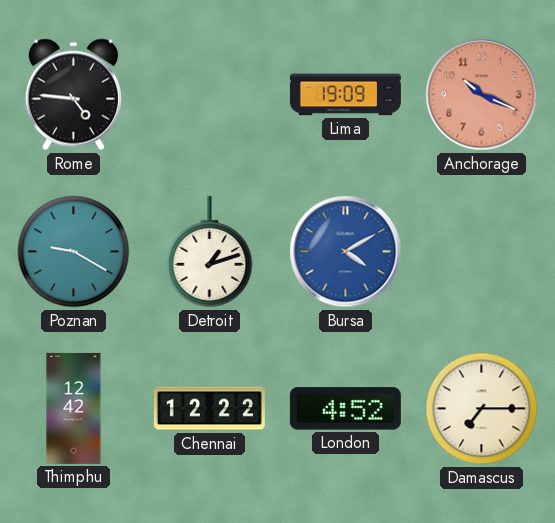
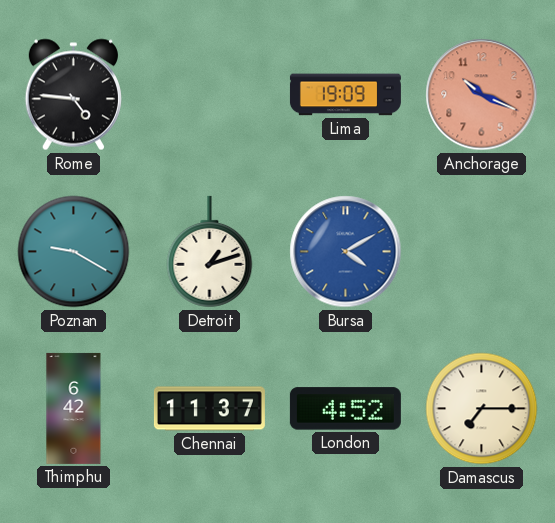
Thimphu: 12:42 -> 6:42 (74, 408)
Chennai: 12:22 -> 11:37 (209, 409)
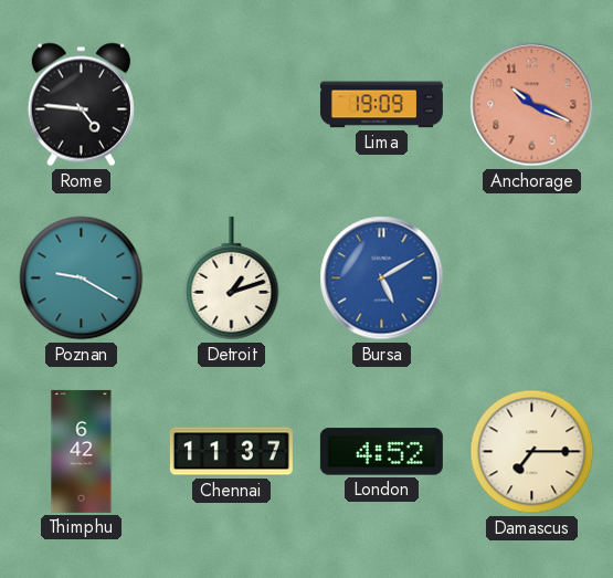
Bursa: 4:10 -> 5:10 (382, 279)
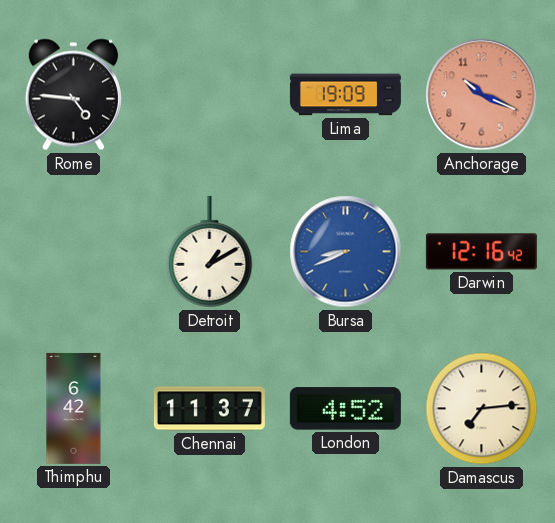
Poznan: 9:20 -> none (82, 279)
Detroit: 1:12 -> 1:10 (210, 252)
Bursa: 5:10 -> 8:41 (346, 252)
Darwin: none -> 12:16 (481, 252)
Damascus: 7:15 -> 7:14 (482, 409)
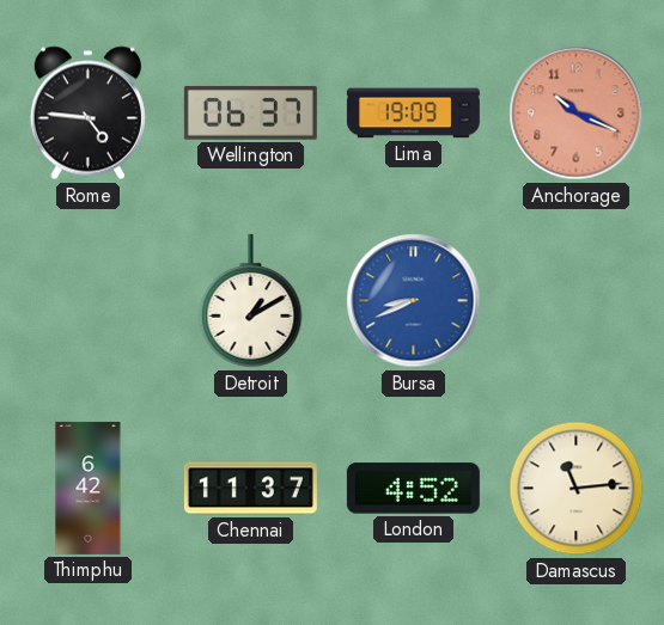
Wellington: none -> 06:37 (250, 112)
Darwin: 12:16 -> none (481, 252)
Damascus: 7:14 -> 11:14 (577, 489)
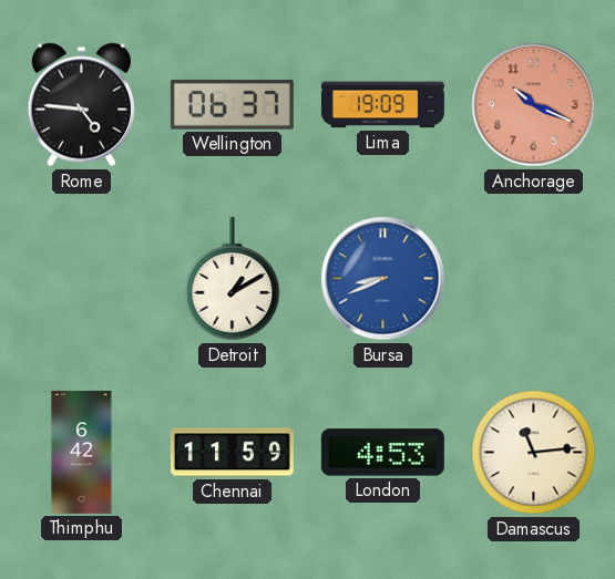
Chennai: 11:37 -> 11:59 (232, 453)
London: 4:52 -> 4:53 (382, 453)
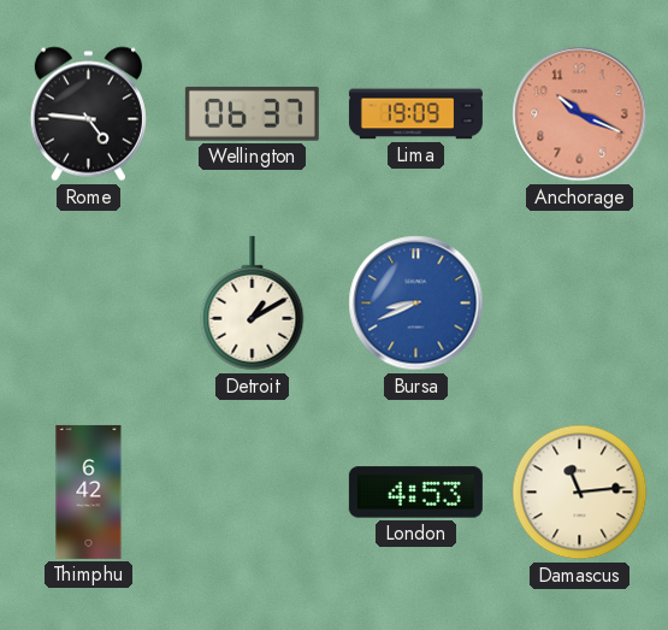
Chennai: 11:59 -> none (232, 453)
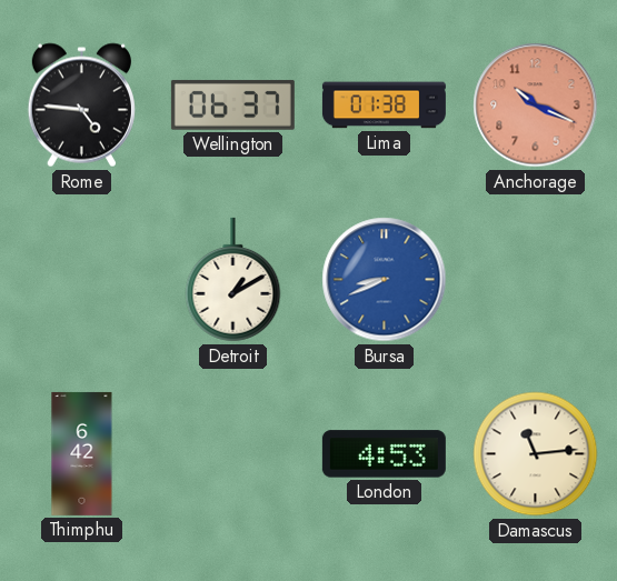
Lima: 19:09 -> 01:38 (384, 106)
